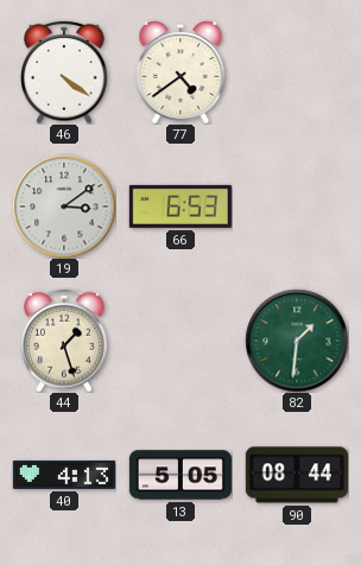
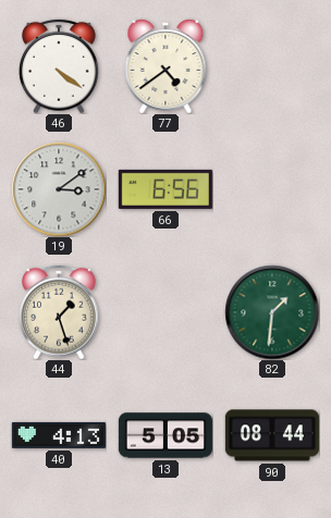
66: 6:53 -> 6:56 (165, 189)
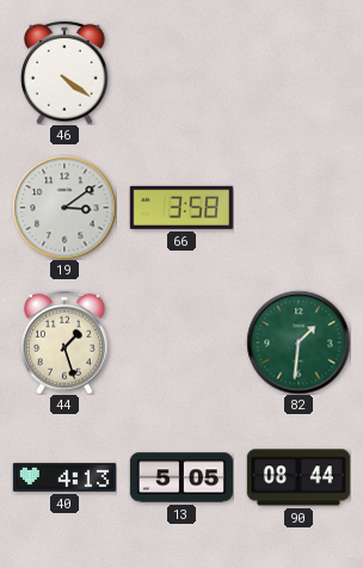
77: 4:39 -> none (165, 66)
66: 6:56 -> 3:58 (181, 208)
